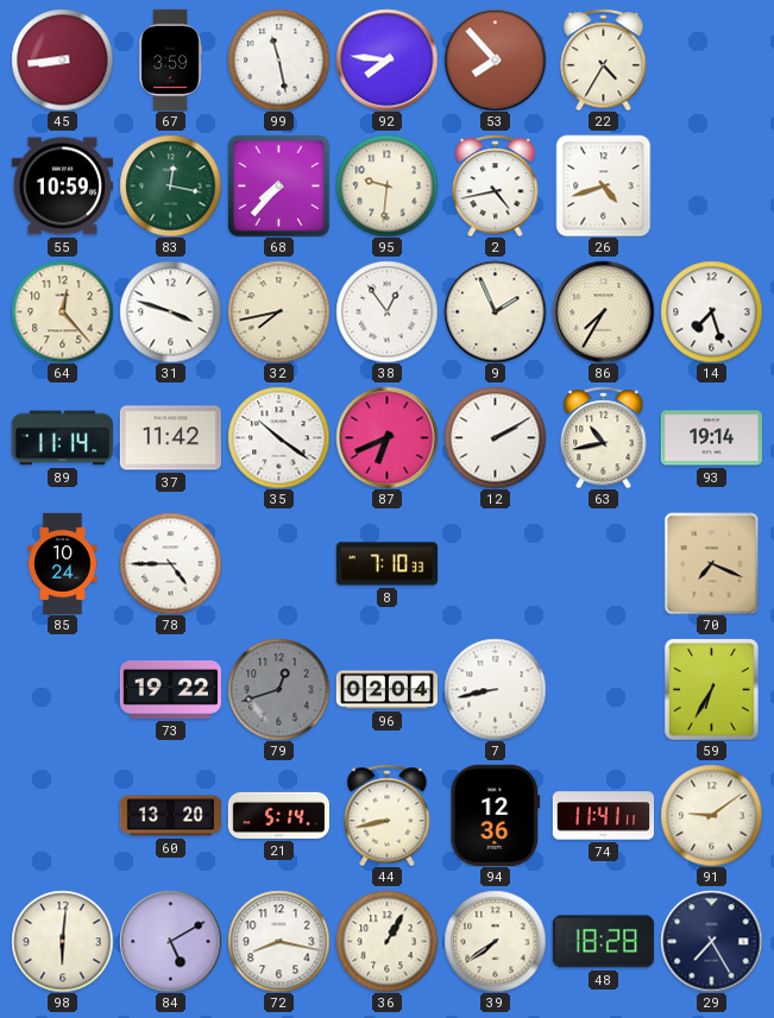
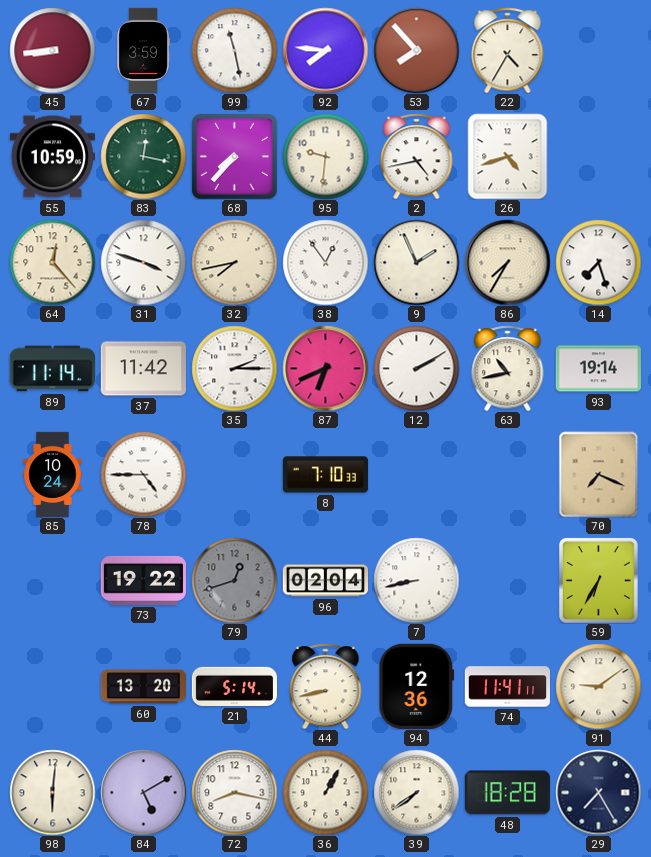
35: 10:21 -> 2:15 (234, 368)
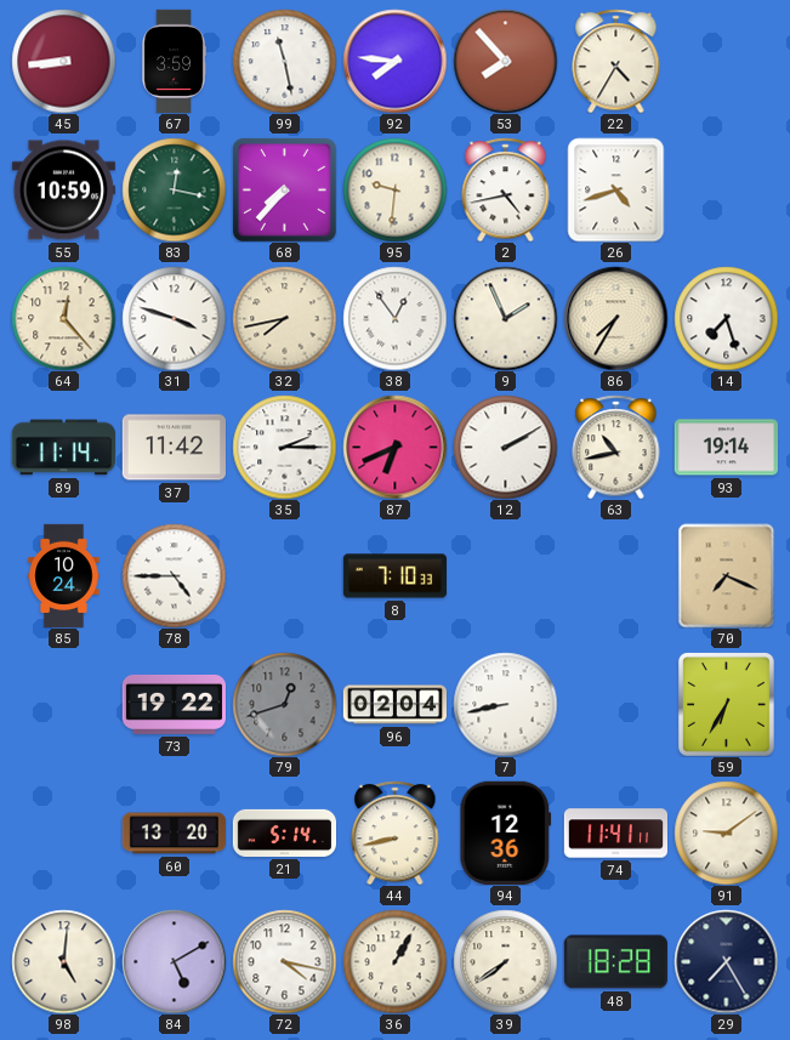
98: 6:01 -> 5:01 (63, 961)
72: 8:17 -> 4:17 (284, 961)
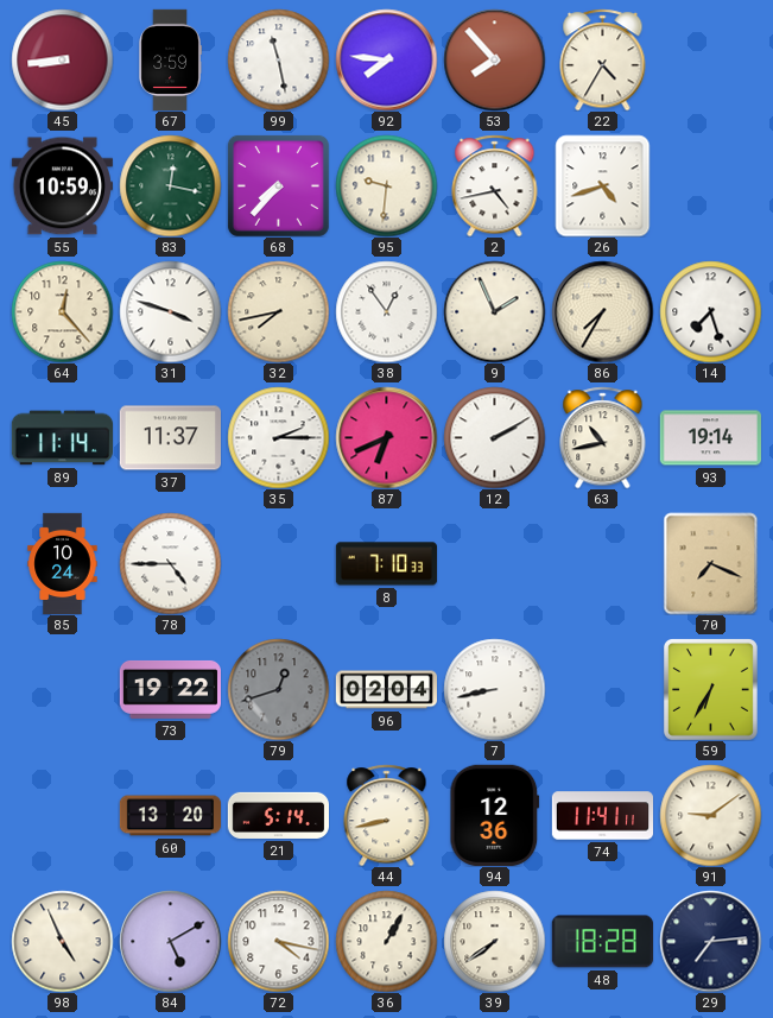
37: 11:42 -> 11:37 (170, 438)
98: 5:01 -> 4:56 (62, 941)
29: 7:25 -> 7:14 (710, 941)
